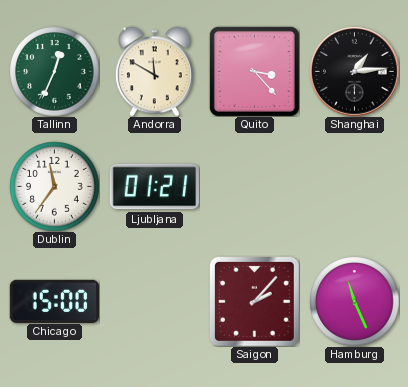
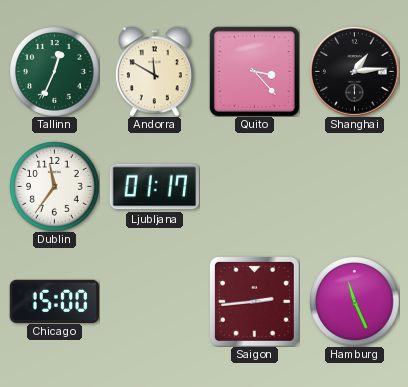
Ljubljana: 01:21 -> 01:17 (154, 187)
Saigon: 2:07 -> 2:44 (254, 301)
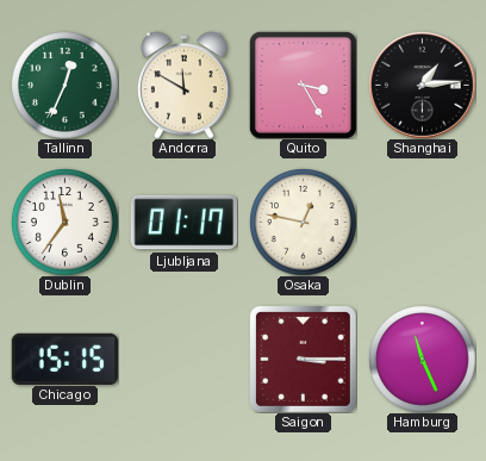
Quito: 3:23 -> 3:25 (303, 85)
Osaka: none -> 12:47 (303, 222)
Chicago: 15:00 -> 15:15 (64, 359)
Saigon: 2:44 -> 3:15 (303, 359)
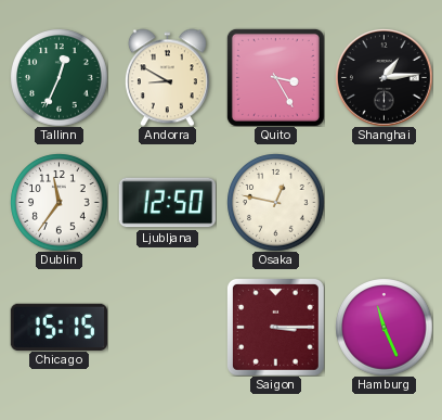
Andorra: 11:50 -> 8:50 (167, 77)
Ljubljana: 01:17 -> 12:50 (167, 203)
